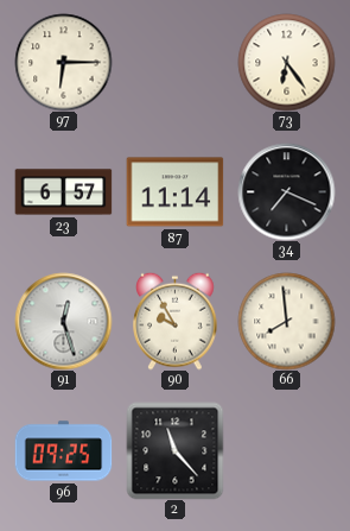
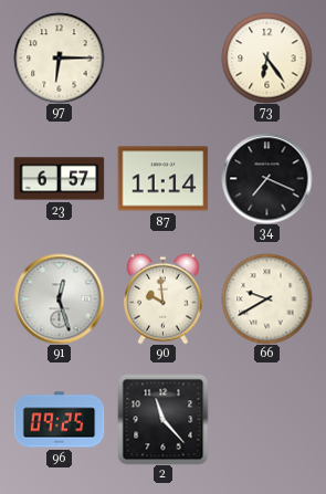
90: 9:55 -> 9:59 (164, 298)
66: 7:59 -> 9:40 (266, 298)
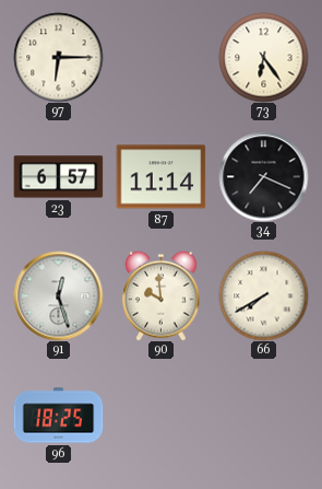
66: 9:40 -> 7:40 (263, 295)
96: 09:25 -> 18:25 (58, 416)
2: 11:23 -> none (162, 419)
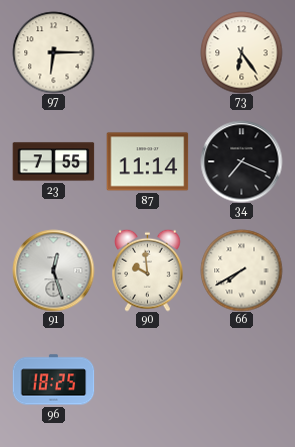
23: 6:57 -> 7:55 (53, 162)
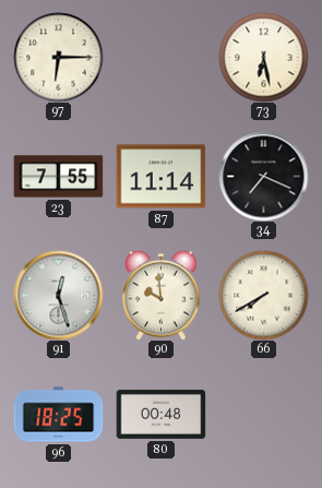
73: 6:24 -> 6:28 (263, 57)
80: none -> 00:48 (160, 414)
